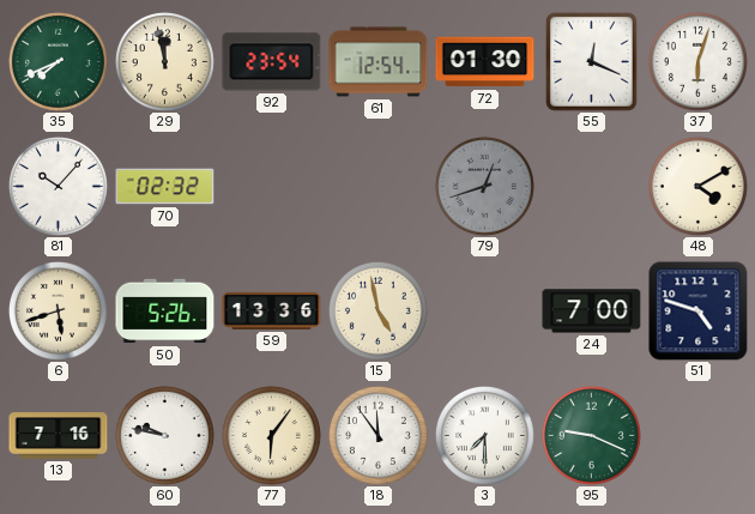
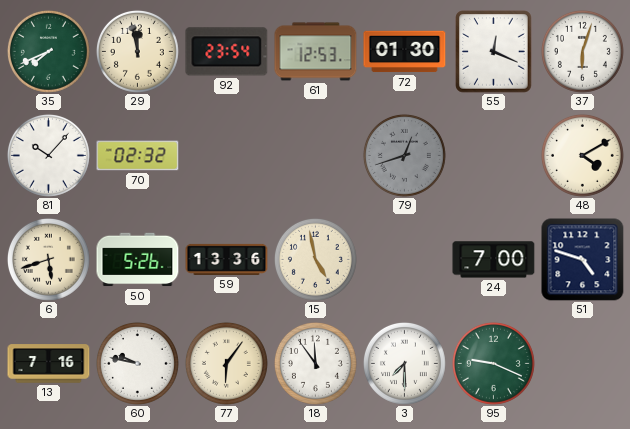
61: 12:54 -> 12:53 (316, 52)
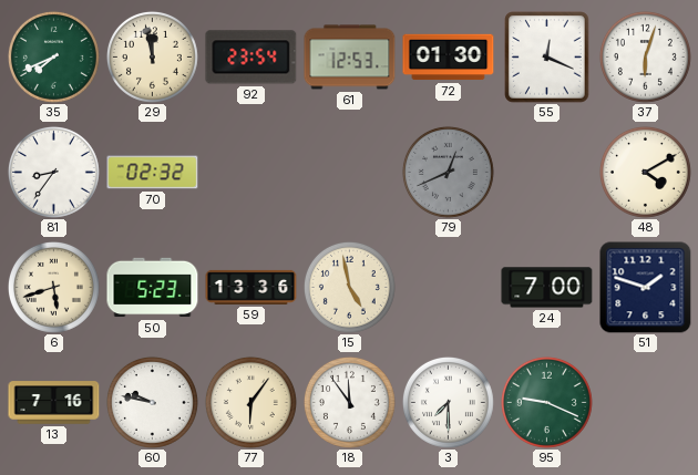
81: 10:07 -> 8:36 (53, 172)
79: 12:42 -> 12:41 (448, 172)
50: 5:26 -> 5:23 (153, 288)
51: 4:48 -> 1:48 (646, 288)
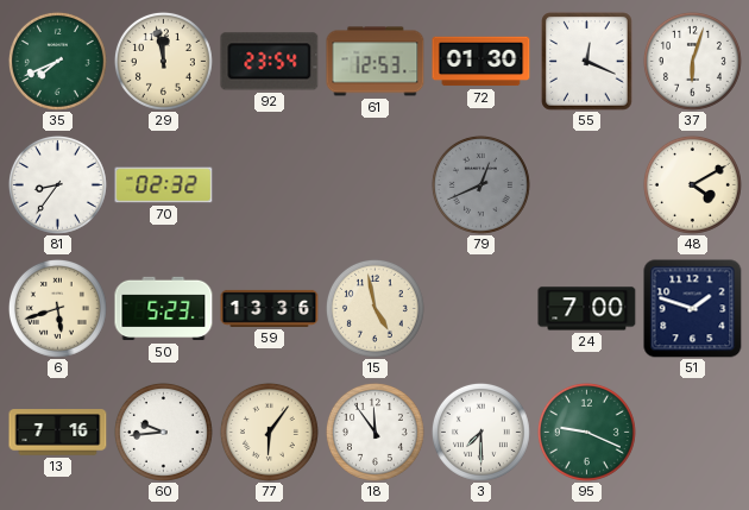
60: 9:47 -> 9:44 (163, 432)
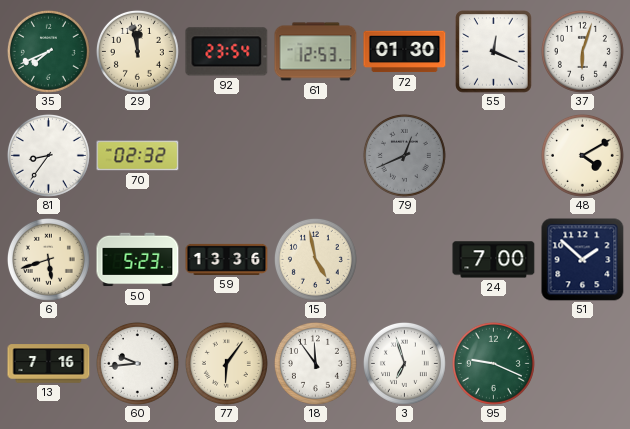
51: 1:48 -> 1:52 (583, 260)
3: 7:30 -> 6:57 (404, 363)
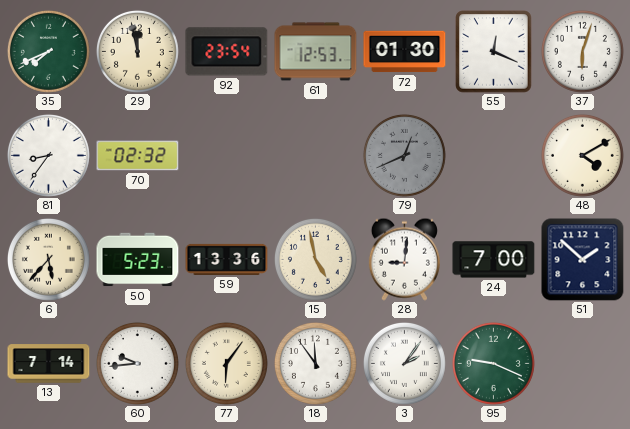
6: 5:42 -> 5:37 (48, 259)
28: none -> 9:01 (404, 259)
13: 7:16 -> 7:14 (49, 364)
3: 6:57 -> 2:06 (404, 363)
